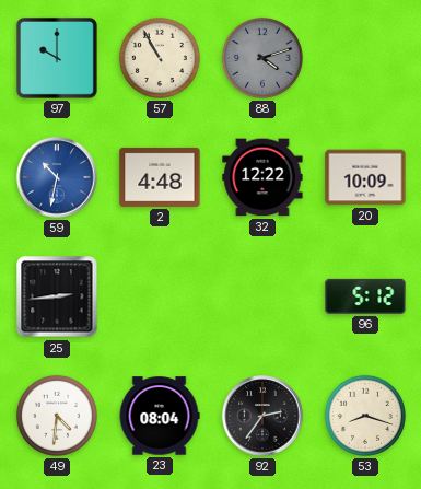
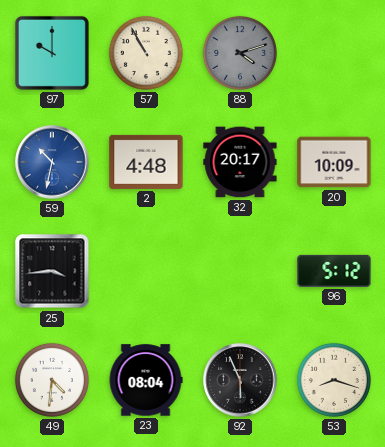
32: 12:22 -> 20:17 (240, 162)
25: 2:44 -> 3:44 (52, 271)
92: 2:36 -> 5:56 (240, 380)
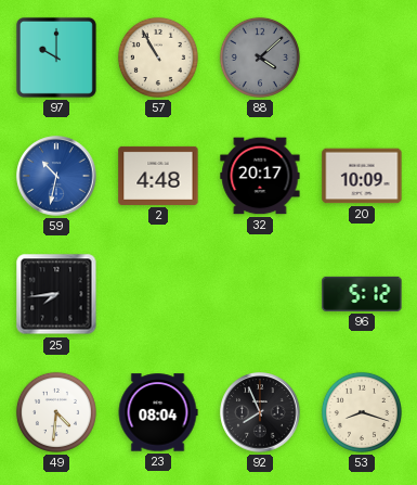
88: 4:12 -> 4:08 (260, 58)
25: 3:44 -> 7:44 (56, 294)
92: 5:56 -> 7:56 (260, 412)
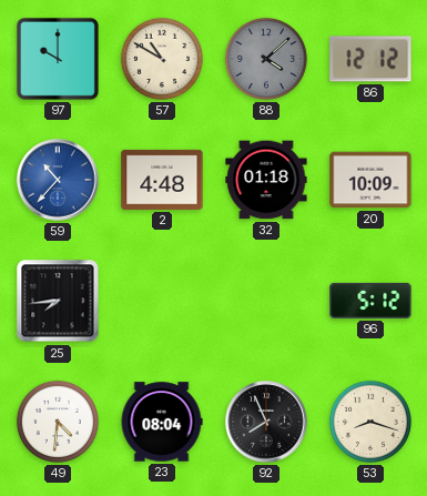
57: 10:55 -> 10:50 (162, 59)
86: none -> 12:12 (370, 59)
59: 10:32 -> 10:37 (58, 180)
32: 20:17 -> 01:18 (266, 180)
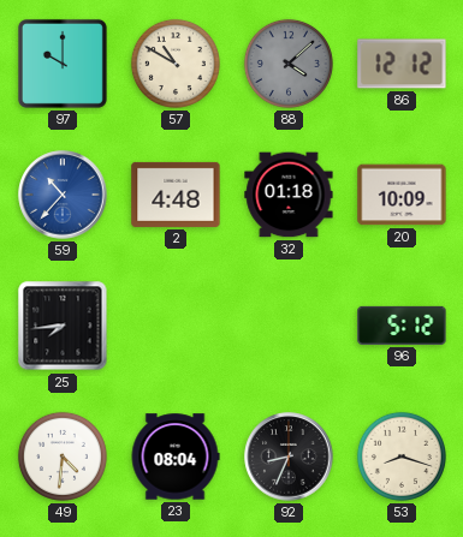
92: 7:56 -> 8:34 (289, 457)
